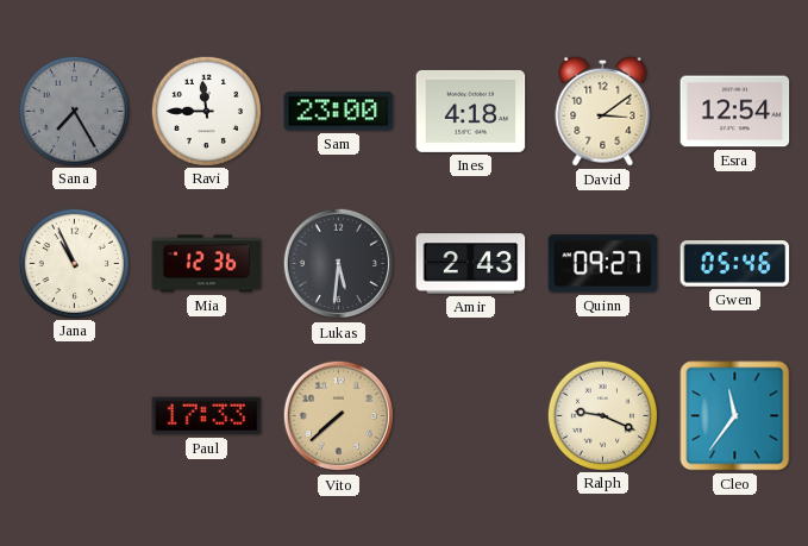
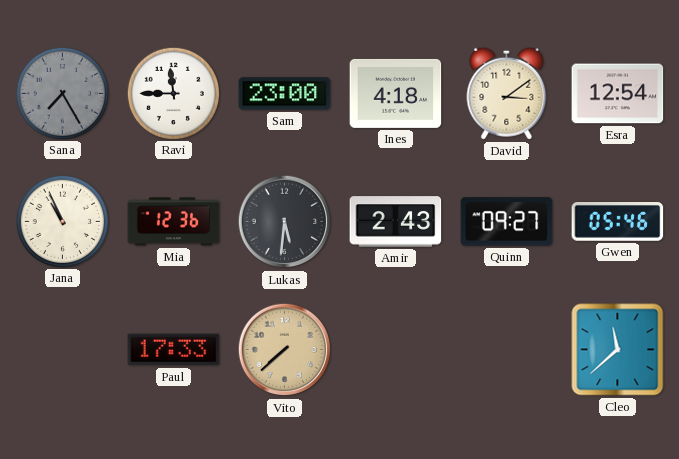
Ralph: 9:19 -> none (602, 415)
Cleo: 11:36 -> 11:38 (618, 350)
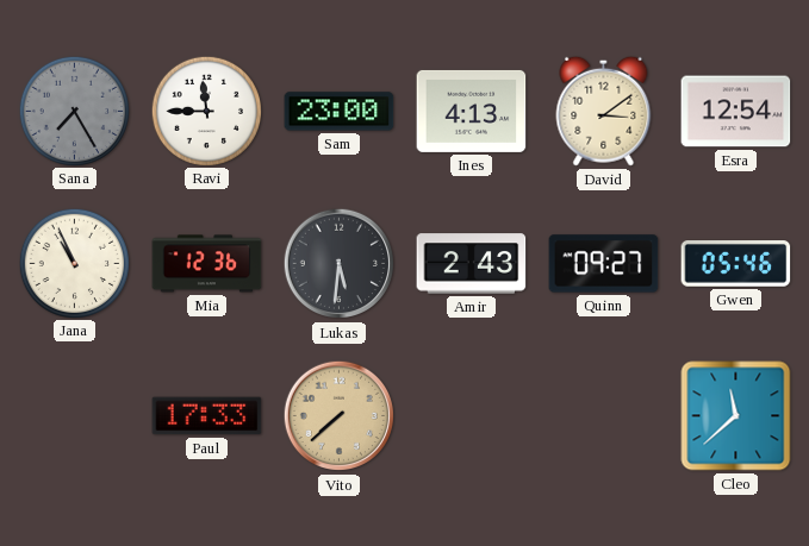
Ines: 4:18 -> 4:13 (472, 111)
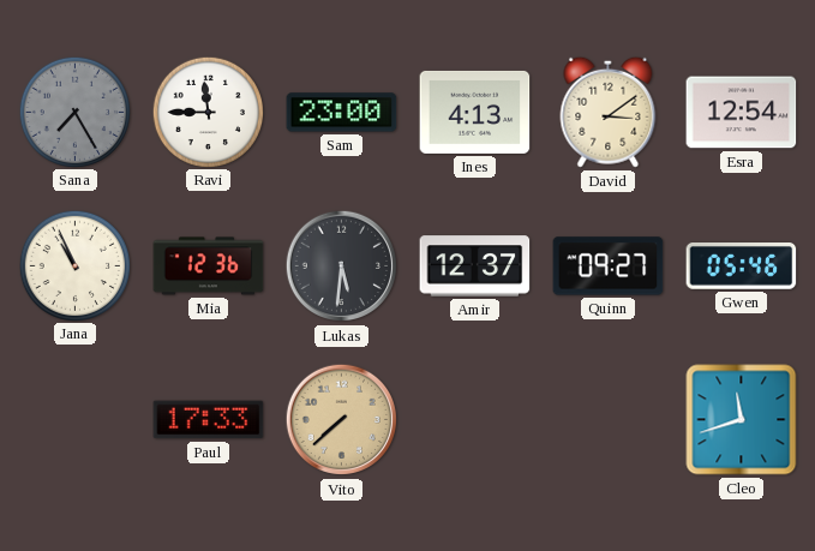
Amir: 2:43 -> 12:37 (475, 266)
Cleo: 11:38 -> 11:42 (742, 420)
